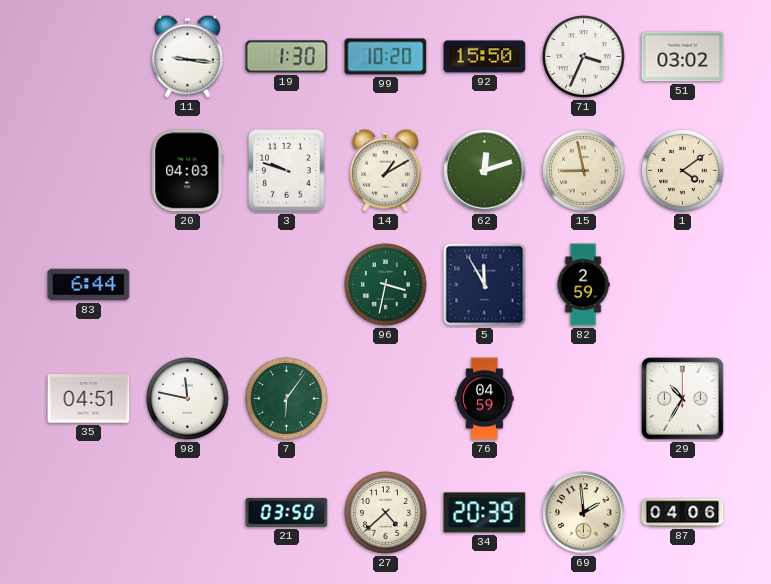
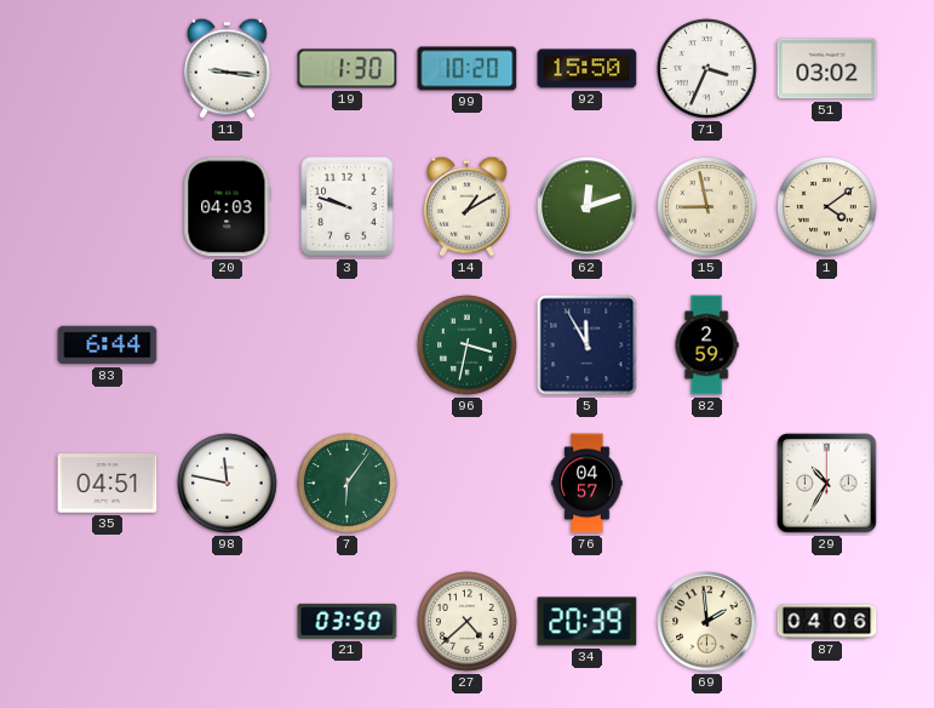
76: 04:59 -> 04:57 (588, 484)
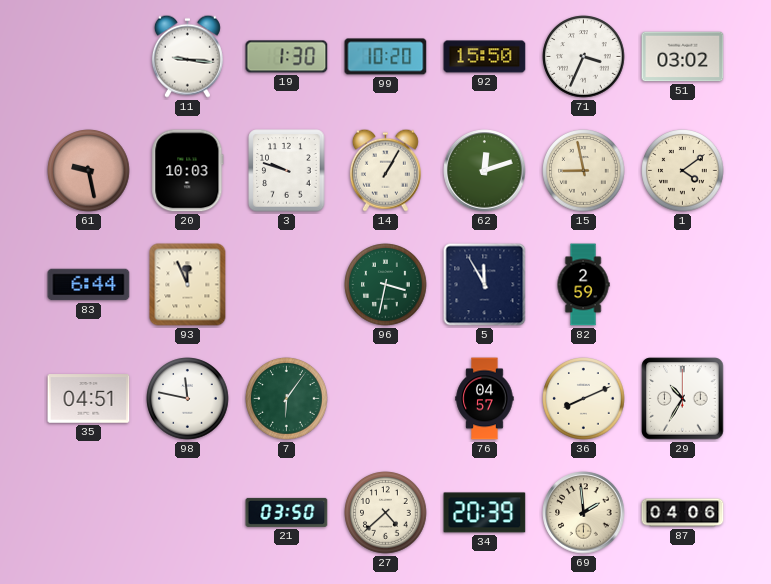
61: none -> 9:28 (89, 171)
20: 04:03 -> 10:03 (188, 171)
14: 1:10 -> 1:05 (385, 170)
93: none -> 11:56 (188, 285)
36: none -> 8:11 (584, 399)
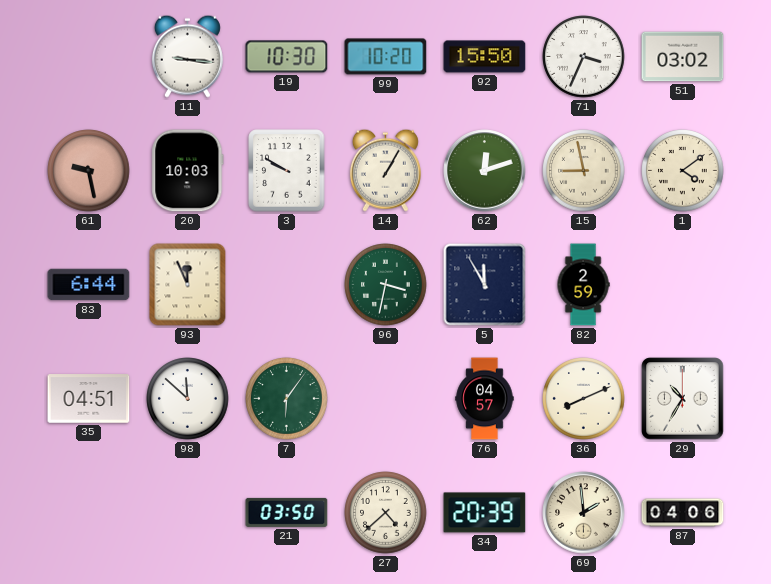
19: 1:30 -> 10:30 (287, 57)
3: 9:48 -> 9:50 (287, 171)
98: 11:47 -> 11:52 (188, 399)
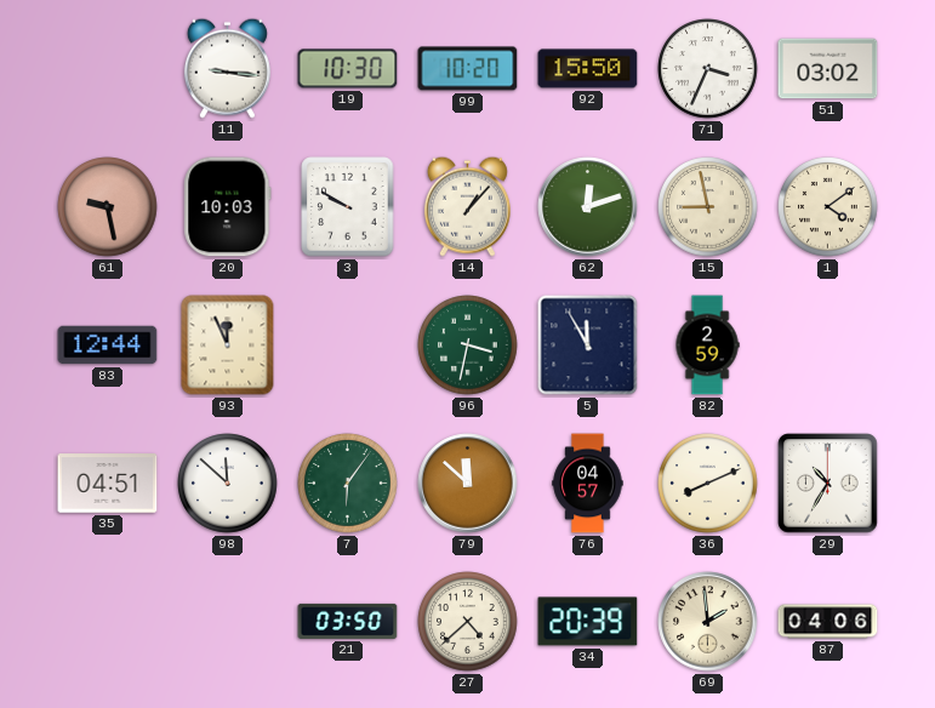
14: 1:05 -> 1:07 (467, 206)
83: 6:44 -> 12:44 (108, 346)
79: none -> 11:52 (468, 484)
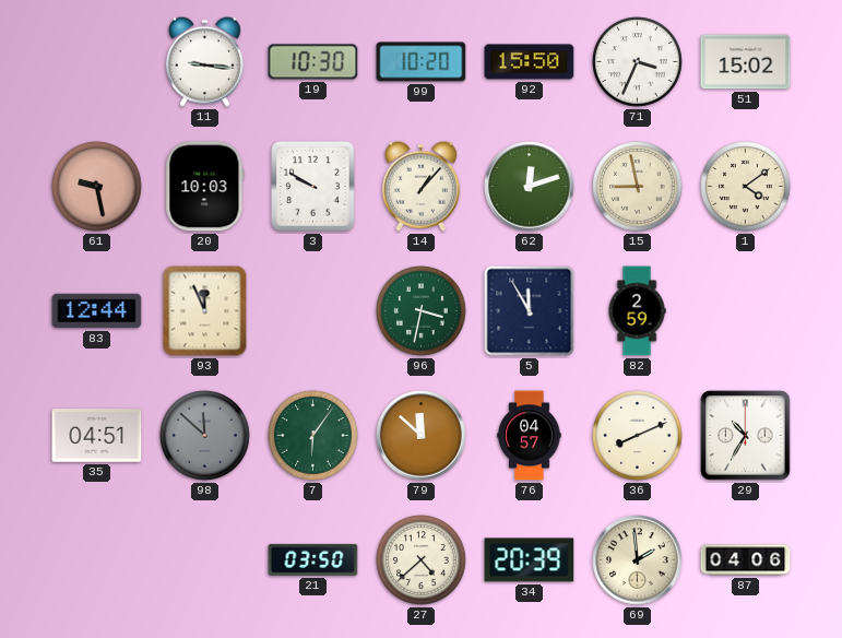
51: 03:02 -> 15:02 (746, 62)
98 dial: white -> grey (205, 436)
